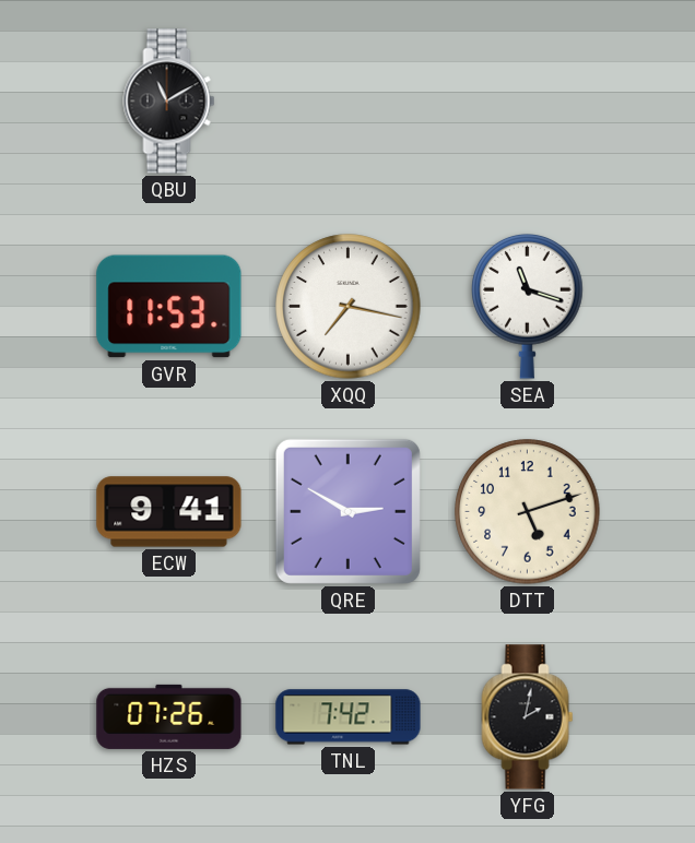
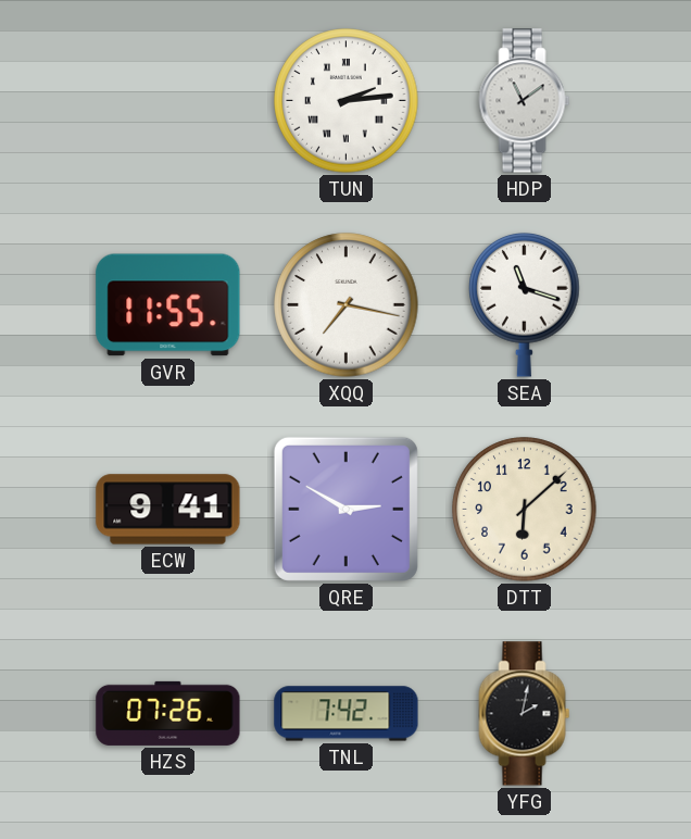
QBU: 11:10 -> none (169, 102)
TUN: none -> 2:14 (347, 101)
HDP: none -> 11:09 (525, 101)
GVR: 11:53 -> 11:55 (168, 305)
DTT: 5:12 -> 6:08 (525, 510)
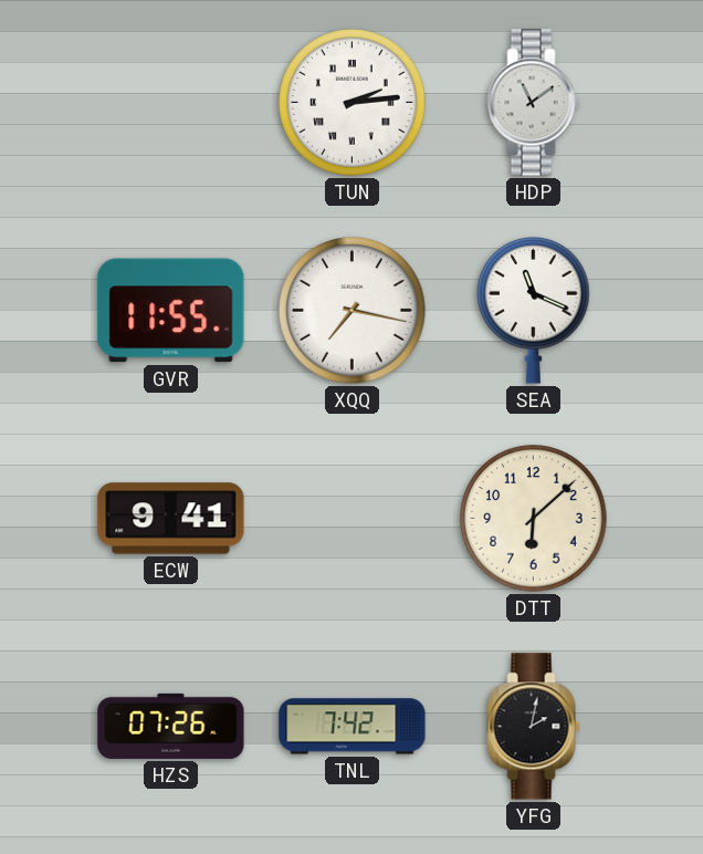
SEA: 11:18 -> 11:19 (534, 310)
QRE: 2:50 -> none (345, 509)
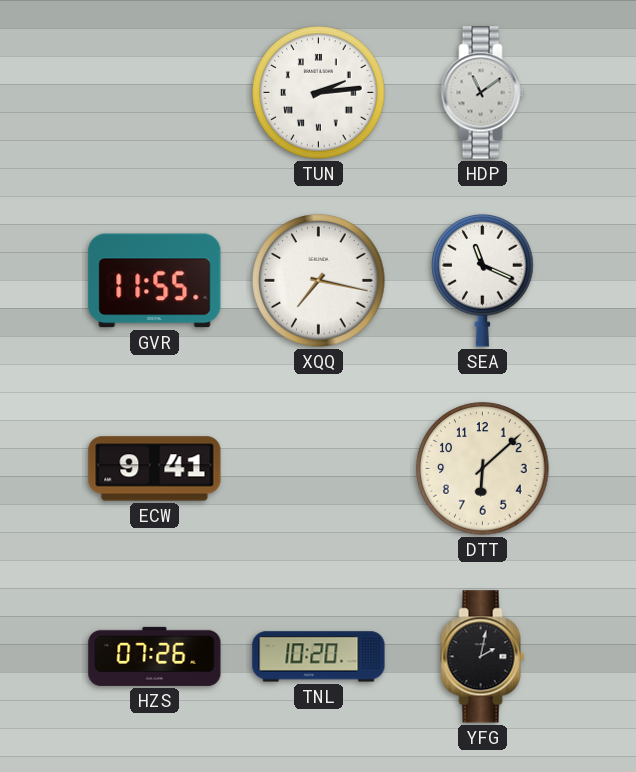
TNL: 7:42 -> 10:20 (319, 657)
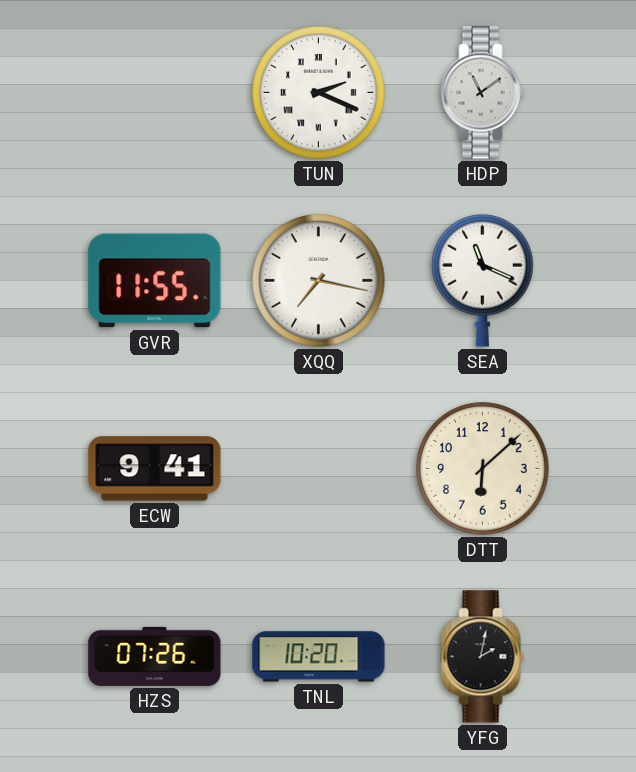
TUN: 2:14 -> 2:19 (319, 93)
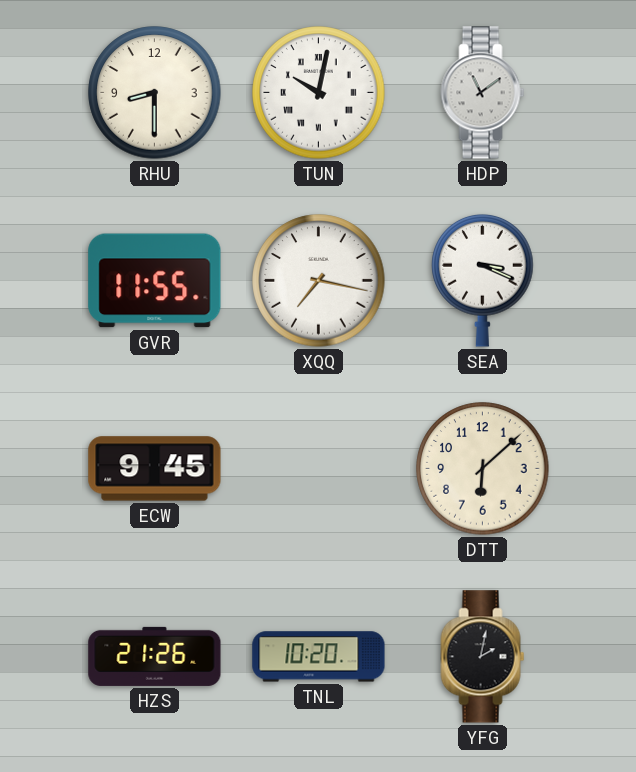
RHU: none -> 8:30 (155, 93)
TUN: 2:19 -> 10:02 (319, 93)
SEA: 11:19 -> 3:19 (483, 280)
ECW: 9:41 -> 9:45 (155, 469)
HZS: 07:26 -> 21:26 (155, 656)
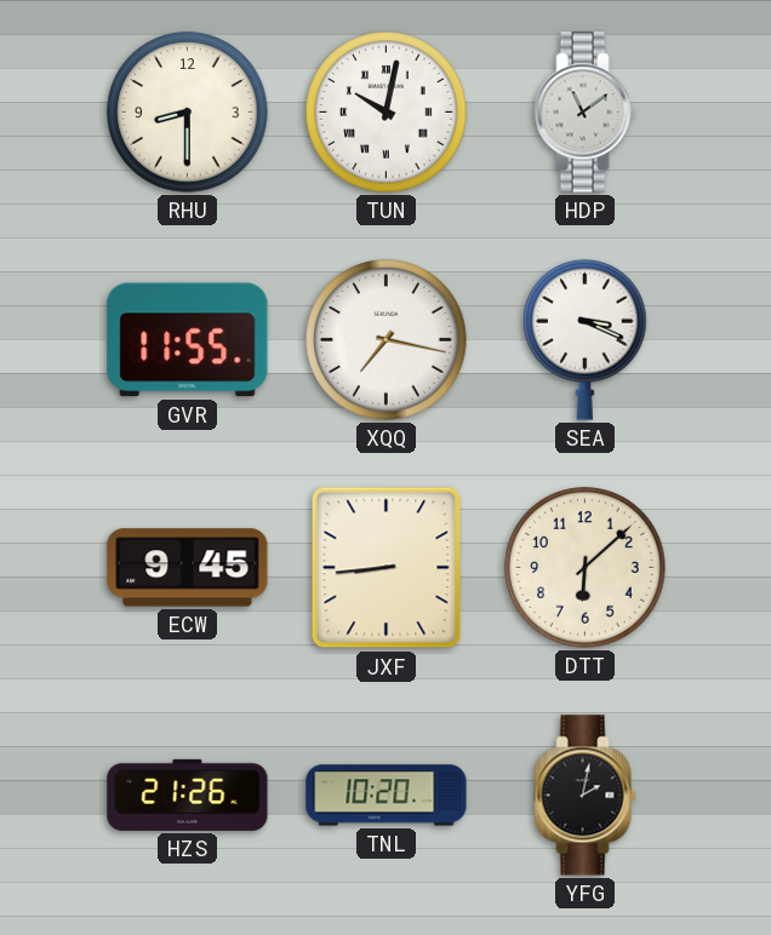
JXF: none -> 8:44 (387, 568)
